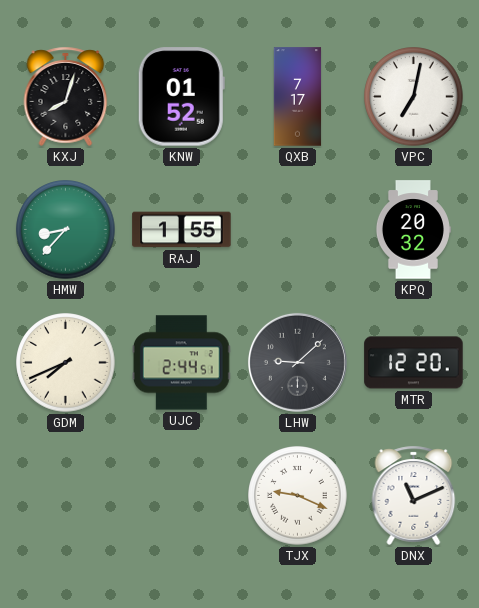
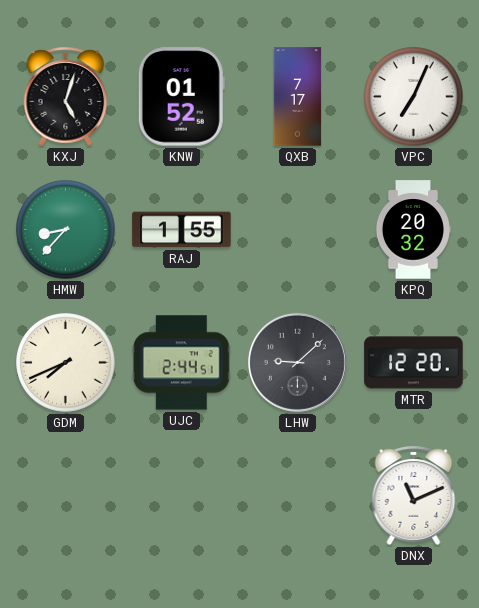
KXJ: 8:03 -> 5:03 (66, 96)
VPC: 7:02 -> 7:04 (414, 97)
TJX: 9:19 -> none (298, 496)
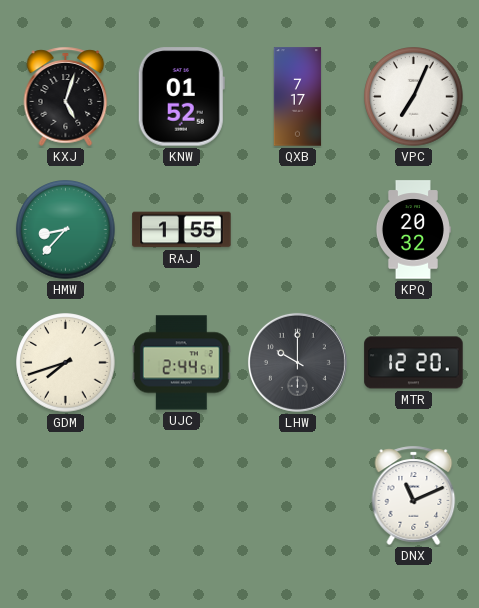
GDM: 7:41 -> 7:42 (66, 363)
LHW: 9:08 -> 10:00 (297, 362)
